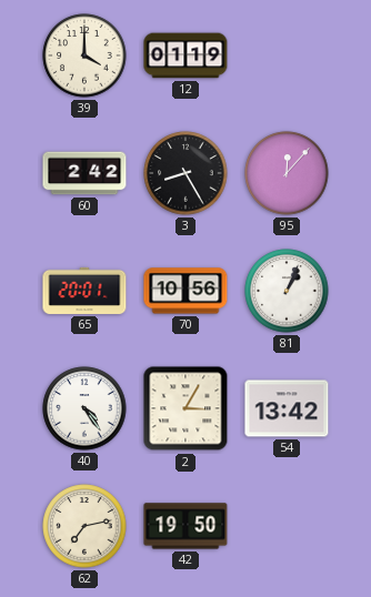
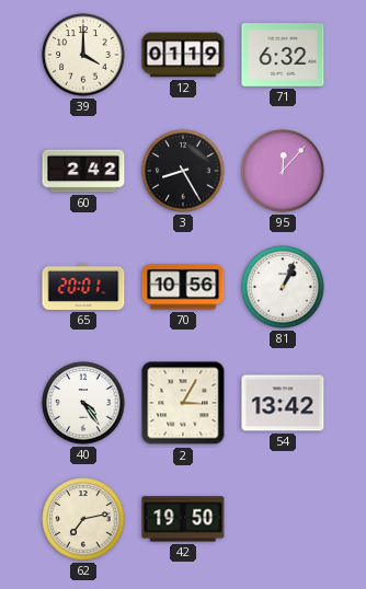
71: none -> 6:32 (283, 55)
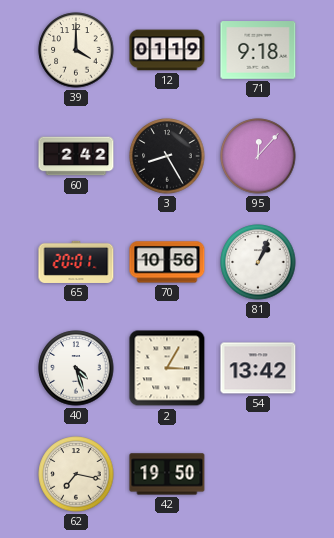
71: 6:32 -> 9:18 (258, 50)
40: 4:24 -> 4:27 (76, 368)
62: 7:13 -> 7:17 (76, 474)
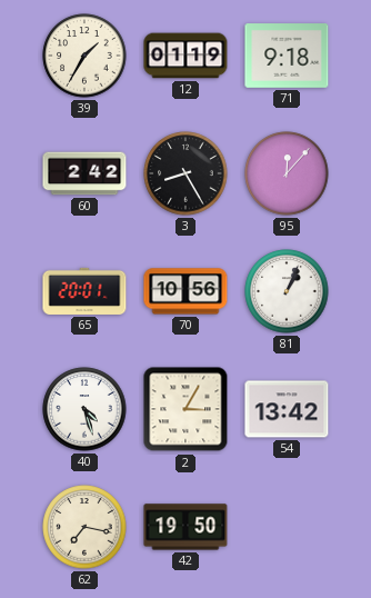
39: 4:00 -> 1:35 (84, 56)
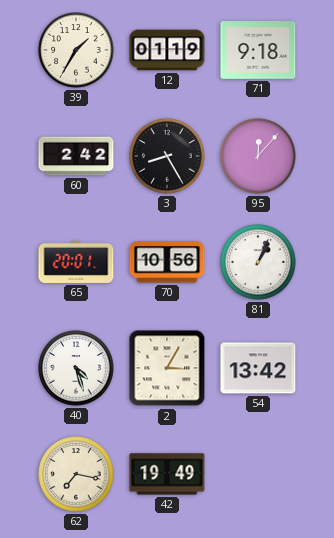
42: 19:50 -> 19:49 (167, 474)
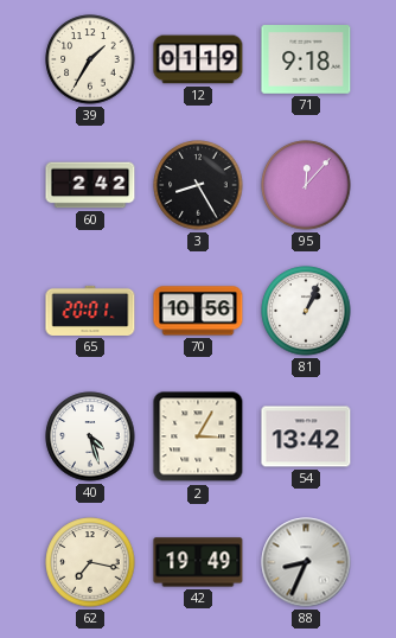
88: none -> 8:34 (306, 562)
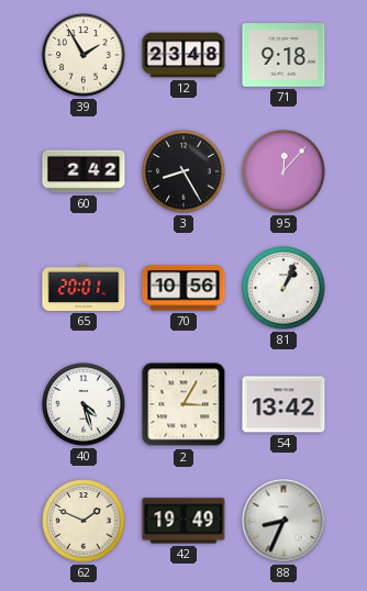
39: 1:35 -> 1:55 (84, 55)
12: 01:19 -> 23:48 (183, 55)
62: 7:17 -> 1:49 (84, 521)
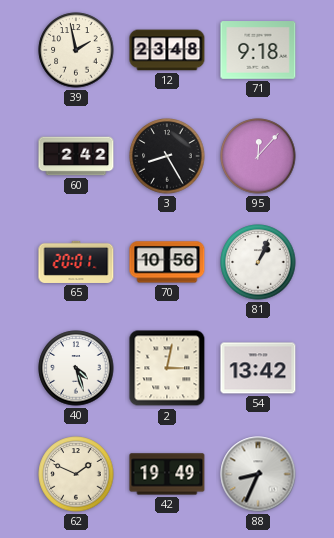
39: 1:55 -> 1:58 (76, 50)
2: 3:05 -> 3:02 (167, 368)
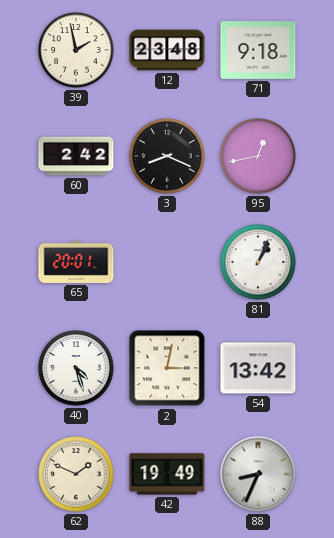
3: 8:25 -> 8:19 (167, 156)
95: 12:07 -> 12:43 (258, 156)
70: 10:56 -> none (167, 262)
